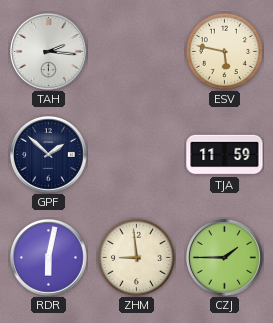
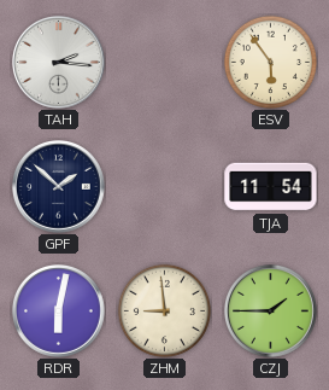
ESV: 5:47 -> 5:54 (270, 62)
TJA: 11:59 -> 11:54 (271, 187)
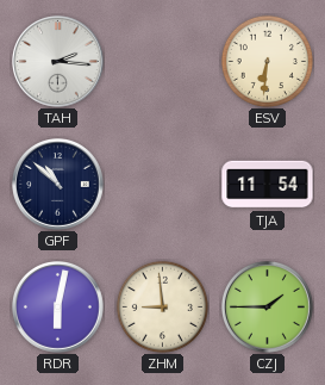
ESV: 5:54 -> 6:31 (267, 61)
GPF: 1:52 -> 10:52 (58, 185)
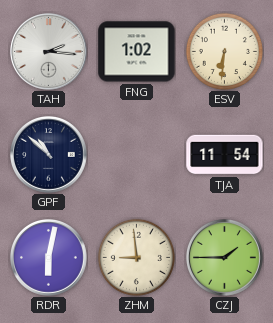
FNG: none -> 1:02 (137, 52)
